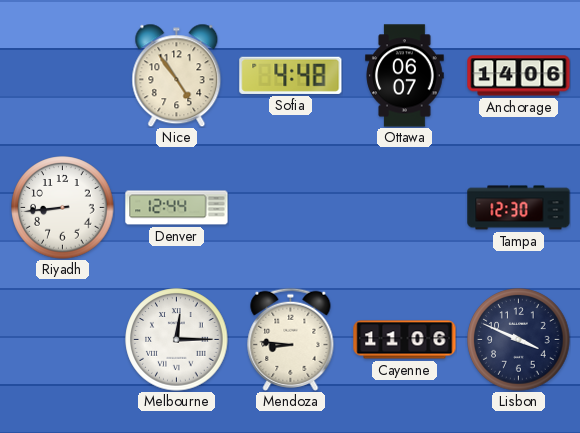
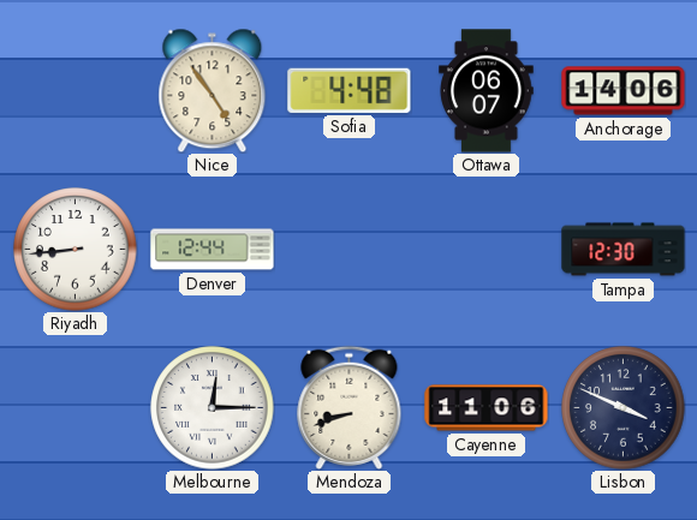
Mendoza: 8:46 -> 8:42 (350, 407)
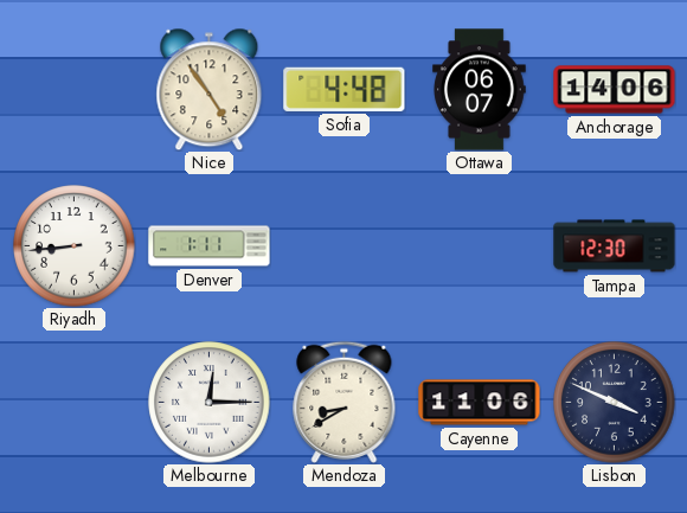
Denver: 12:44 -> 1:11 (210, 246)
Mendoza: 8:42 -> 8:40 (345, 402)
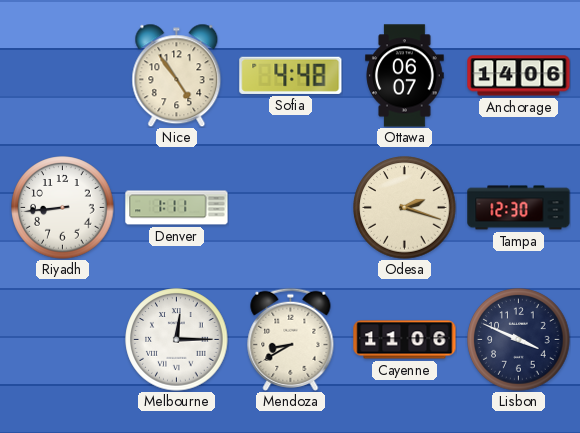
Odesa: none -> 2:18 (405, 208)
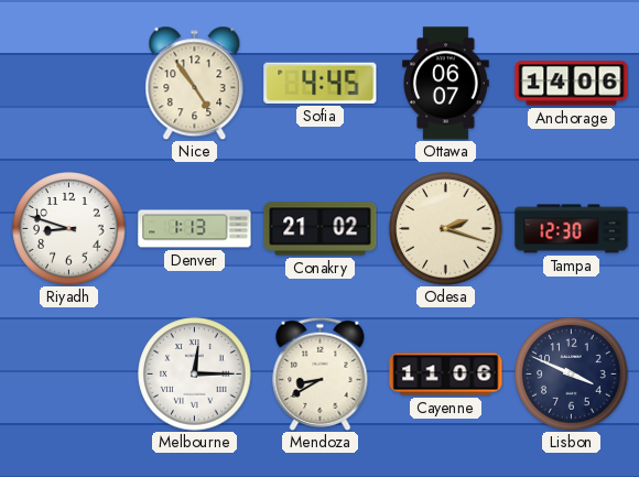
Sofia: 4:48 -> 4:45 (321, 83)
Riyadh: 8:44 -> 8:48 (69, 229)
Denver: 1:11 -> 1:13 (195, 229)
Conakry: none -> 21:02 (321, 229)
